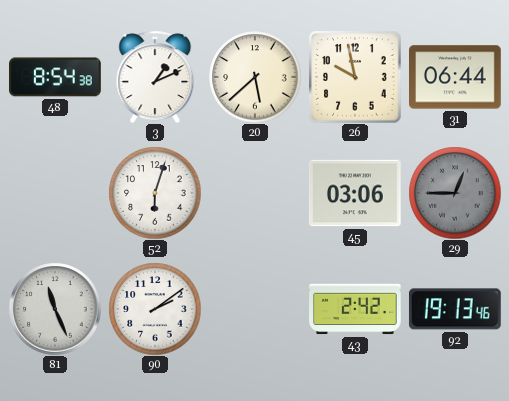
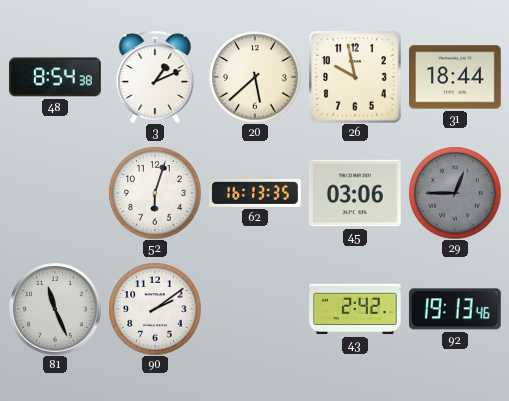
31: 06:44 -> 18:44 (456, 77)
62: none -> 16:13 (256, 193)
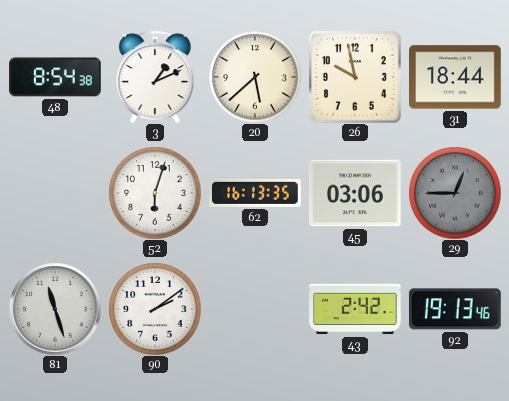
81: 11:26 -> 11:27 (55, 309)
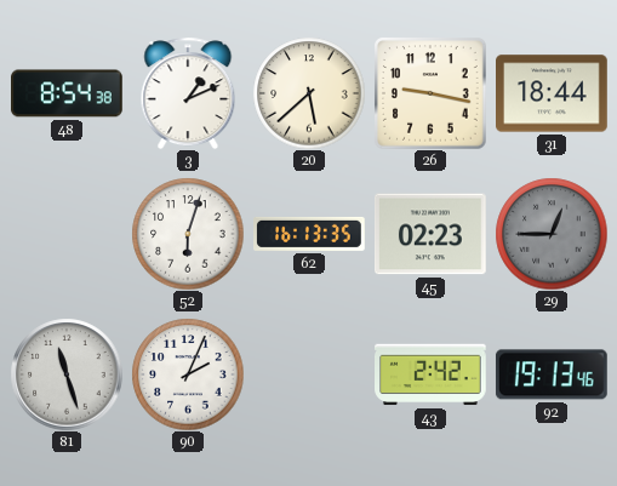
26: 9:58 -> 9:17 (430, 93)
45: 03:06 -> 02:23 (432, 234)
90: 2:09 -> 2:04 (188, 374)
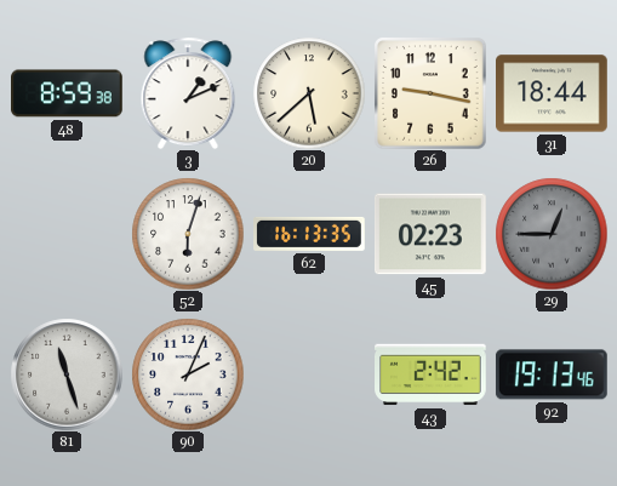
48: 8:54 -> 8:59 (68, 93)
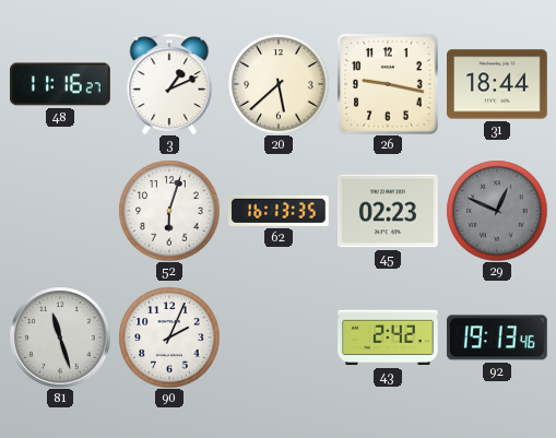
48: 8:59 -> 11:16 (61, 84)
29: 12:45 -> 12:49 (497, 211)
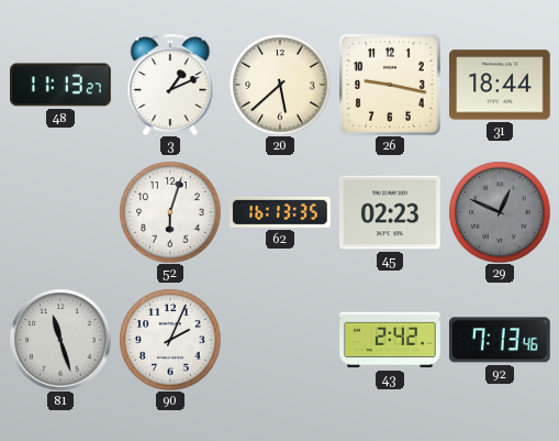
48: 11:16 -> 11:13 (62, 85)
92: 19:13 -> 7:13 (500, 340)
